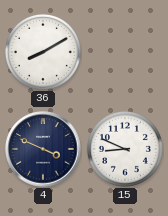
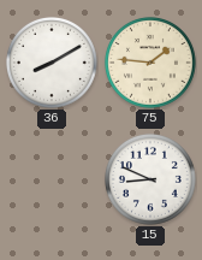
75: none -> 1:46 (150, 63)
4: 3:49 -> none (43, 149)
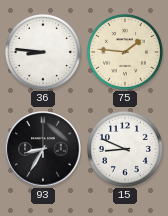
36: 8:10 -> 8:46 (43, 52)
93: none -> 8:35 (43, 149)
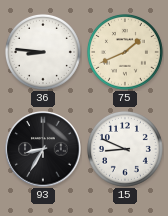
75: 1:46 -> 1:41 (125, 52)
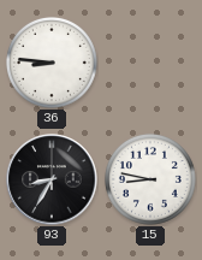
75: 1:41 -> none (125, 52)
15: 8:49 -> 8:47 (150, 179)
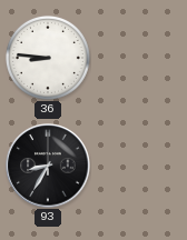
15: 8:47 -> none (150, 179)
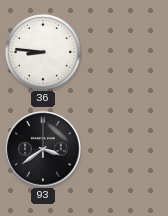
93: 8:35 -> 3:39 (43, 149)
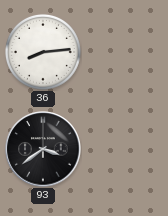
36: 8:46 -> 8:14 (43, 52)
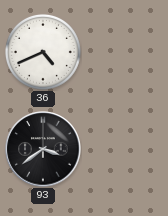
36: 8:14 -> 4:41 (43, 52)
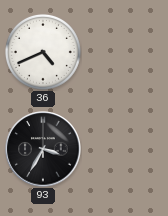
93: 3:39 -> 3:35 (43, 149)
